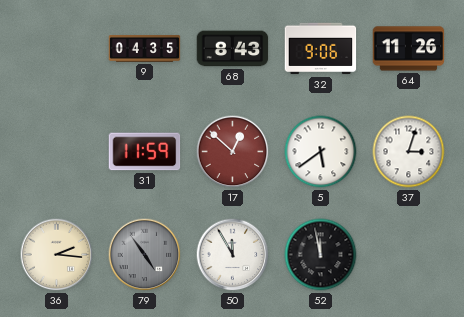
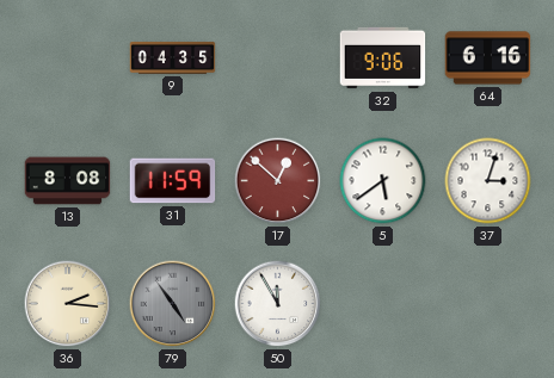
68: 8:43 -> none (233, 49)
64: 11:26 -> 6:16 (488, 58)
13: none -> 8:08 (68, 181)
52: 11:58 -> none (321, 255)
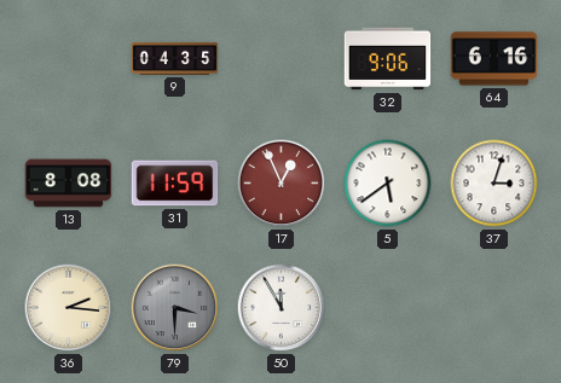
17: 12:52 -> 12:56 (282, 184)
79: 4:54 -> 3:30 (175, 308)
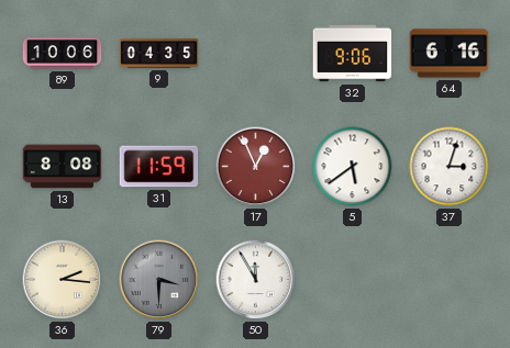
89: none -> 10:06 (63, 54)
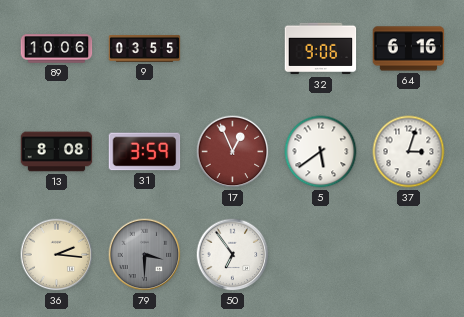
9: 04:35 -> 03:55 (145, 49)
31: 11:59 -> 3:59 (145, 152)
50: 11:55 -> 6:54 (233, 255)
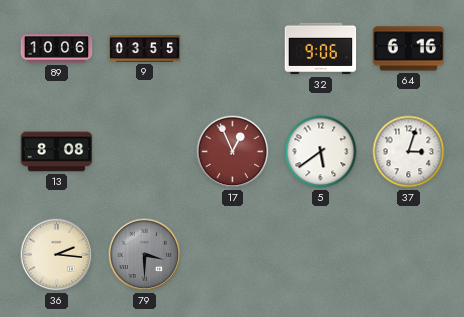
31: 3:59 -> none (145, 152)
50: 6:54 -> none (233, 255)
